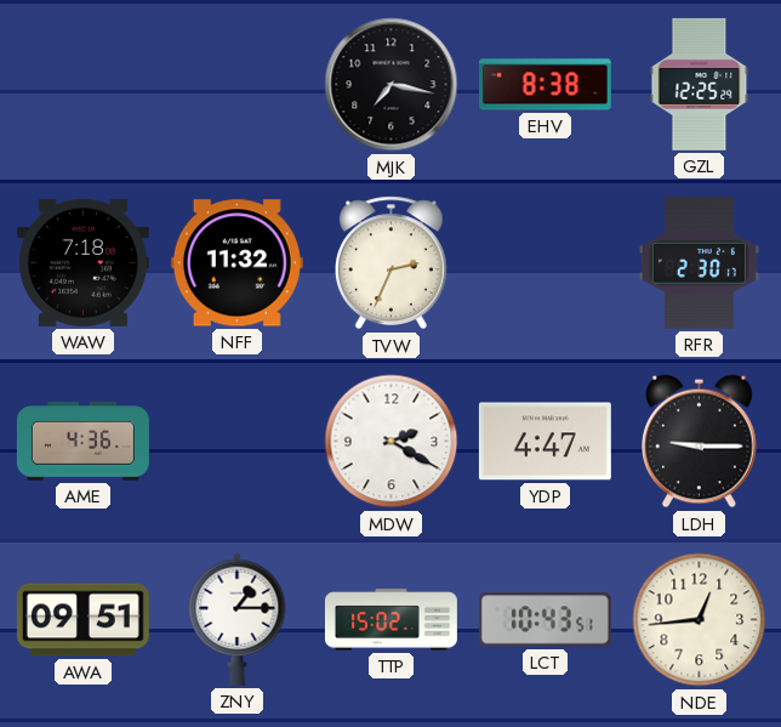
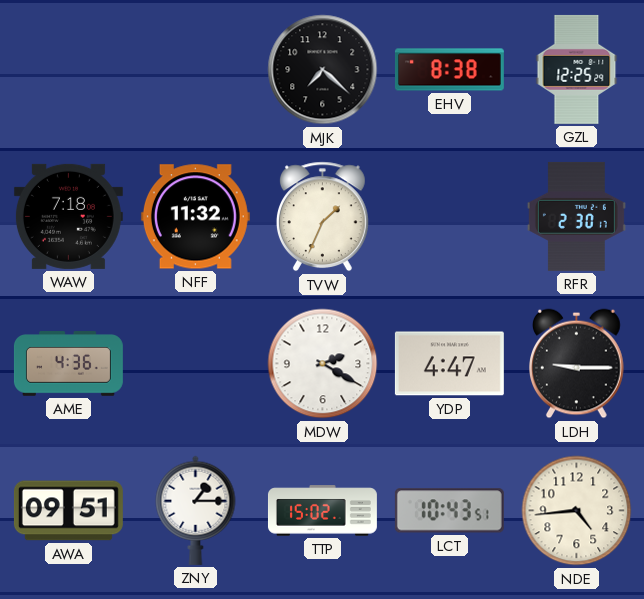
MJK: 7:17 -> 7:22 (323, 70)
TVW: 2:34 -> 1:34 (322, 217)
NDE: 12:44 -> 4:44 (577, 511)
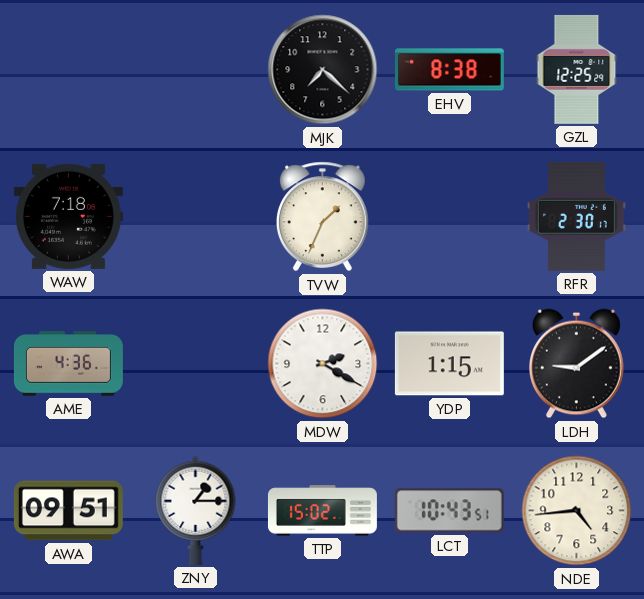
NFF: 11:32 -> none (195, 217)
YDP: 4:47 -> 1:15 (449, 364)
LDH: 9:15 -> 9:09 (577, 364)
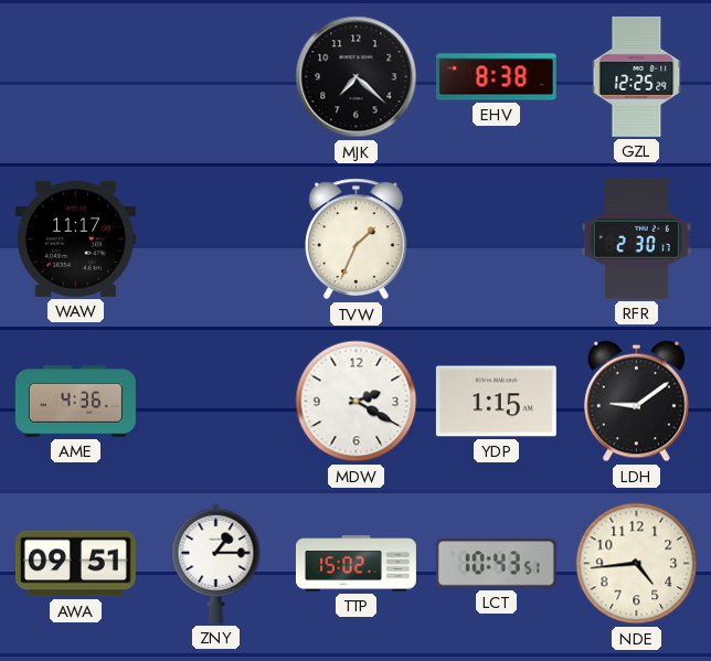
WAW: 7:18 -> 11:17 (75, 238)
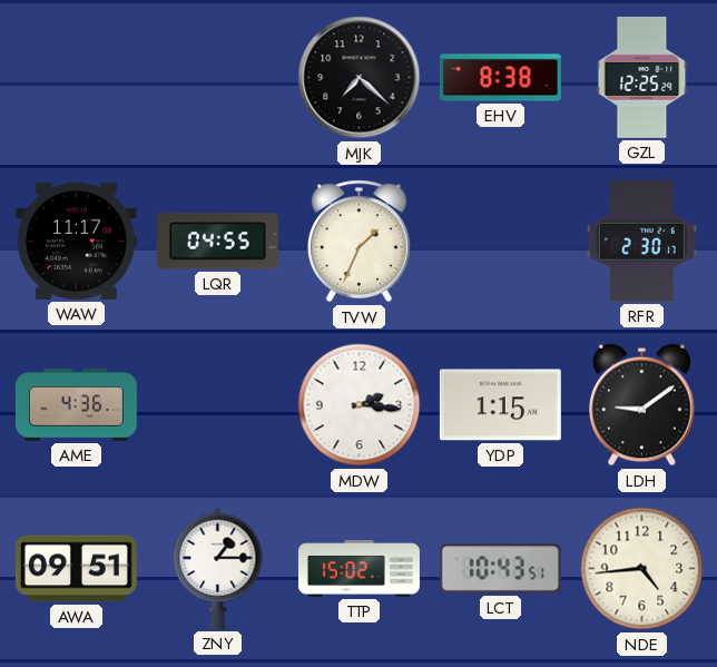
LQR: none -> 04:55 (217, 242)
MDW: 2:20 -> 2:16 (360, 405)
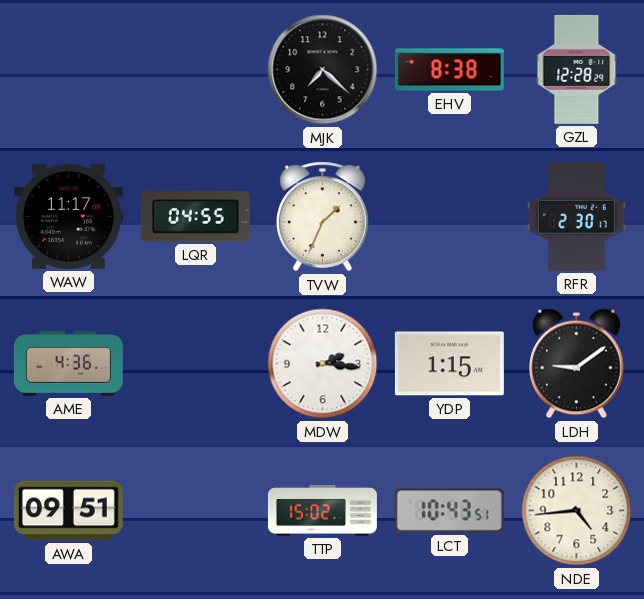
GZL: 12:25 -> 12:28 (577, 69)
ZNY: 1:15 -> none (218, 568)
